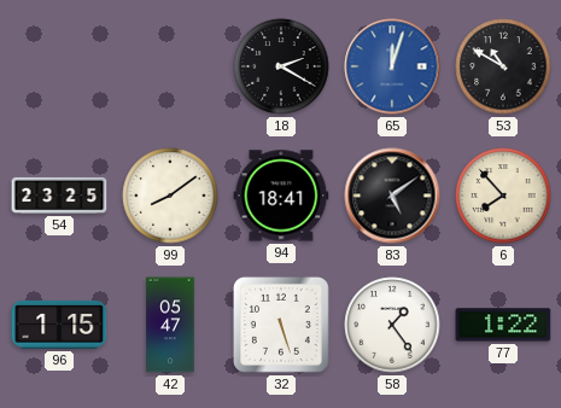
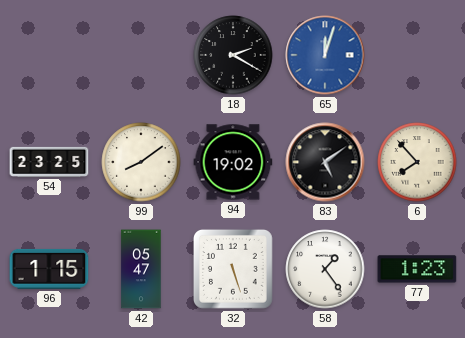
53: 10:50 -> none (503, 66)
94: 18:41 -> 19:02 (233, 162)
77: 1:22 -> 1:23 (417, 269)
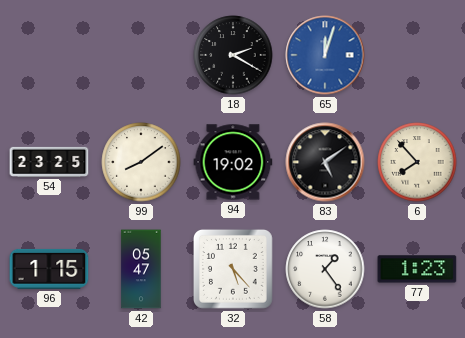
32: 5:27 -> 5:23 (233, 269)
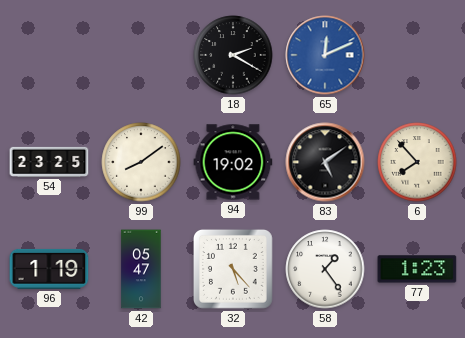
65: 12:03 -> 12:11 (325, 55)
96: 1:15 -> 1:19 (49, 269)
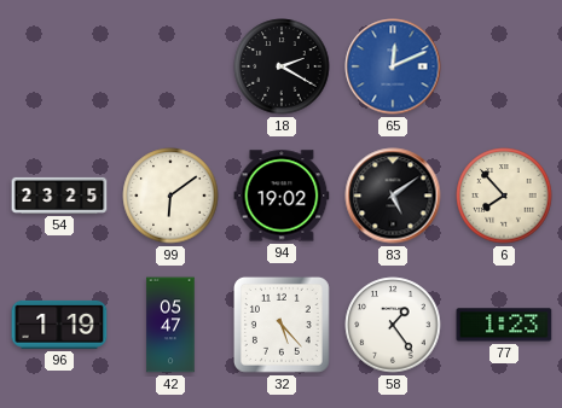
99: 8:09 -> 6:09 (170, 196)
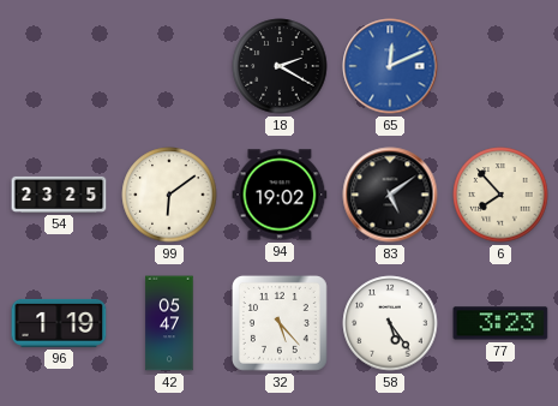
58: 1:24 -> 5:24 (390, 323)
77: 1:23 -> 3:23 (500, 323)
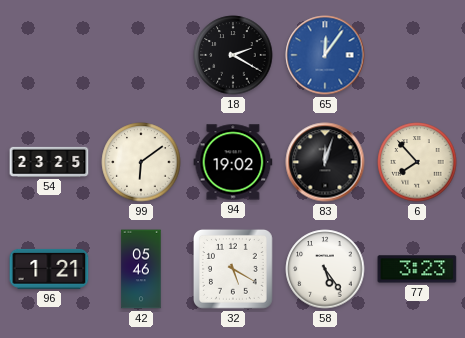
65: 12:11 -> 12:06 (325, 55)
83: 5:09 -> 12:03 (325, 162)
96: 1:19 -> 1:21 (49, 269)
42: 05:47 -> 05:46 (141, 269)
32: 5:23 -> 5:20 (233, 269)
